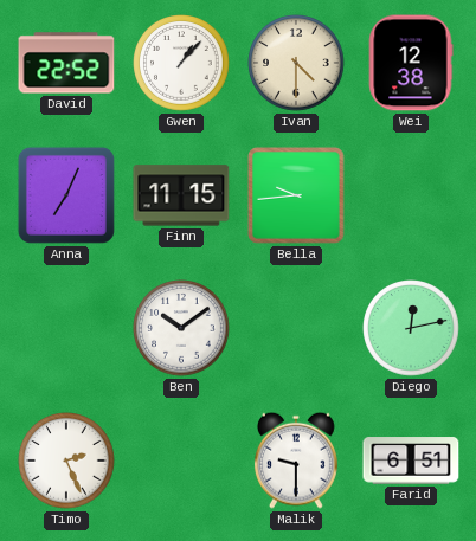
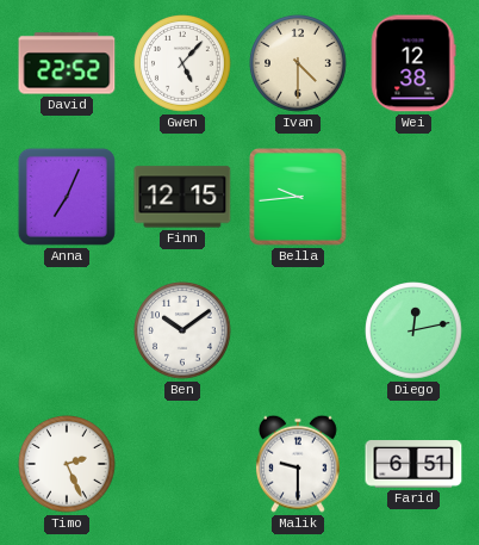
Gwen: 1:07 -> 5:07 (182, 63)
Finn: 11:15 -> 12:15 (182, 197)
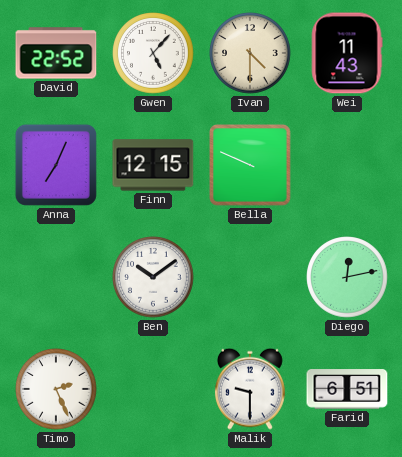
Wei: 12:38 -> 11:43 (347, 53)
Bella: 9:44 -> 9:49 (250, 165)
